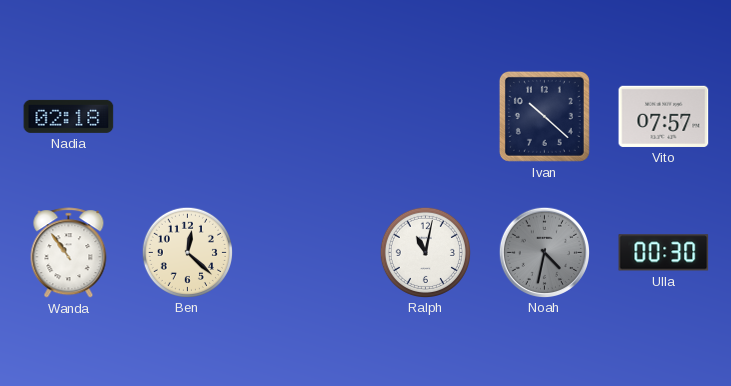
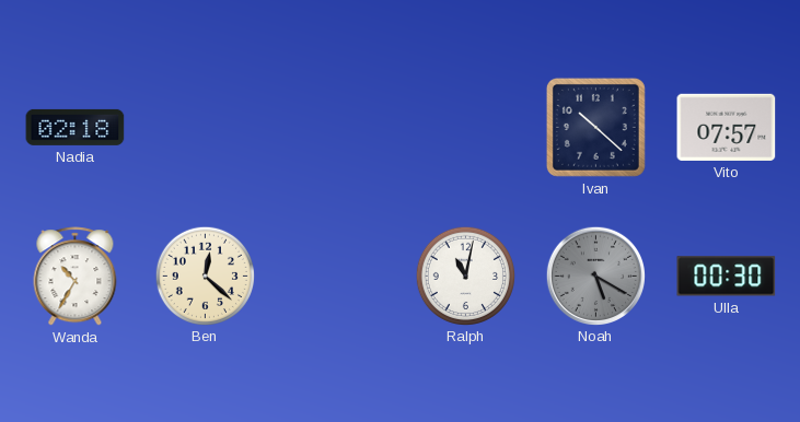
Wanda: 10:54 -> 10:35 (76, 277)
Noah: 4:32 -> 5:20 (595, 276)
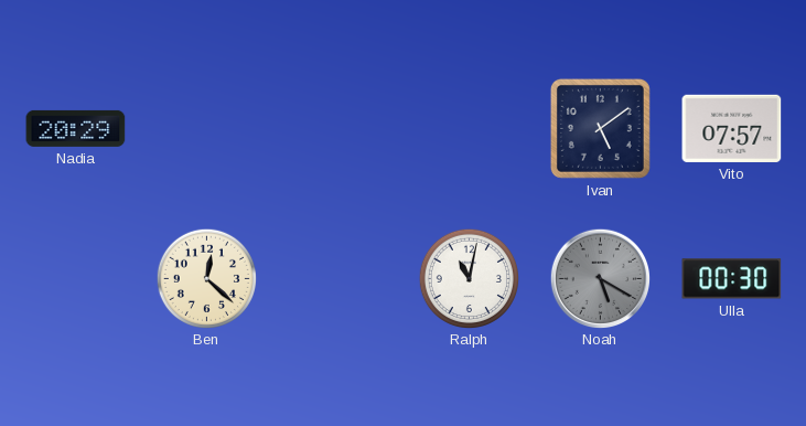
Nadia: 02:18 -> 20:29 (76, 128)
Ivan: 10:22 -> 5:09 (600, 128)
Wanda: 10:35 -> none (76, 277)
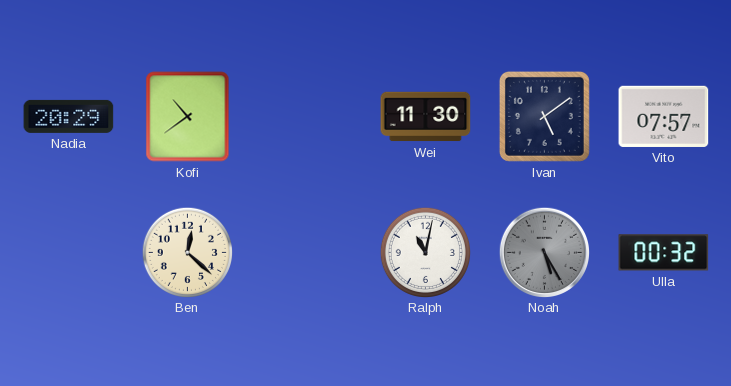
Kofi: none -> 10:39 (188, 117)
Wei: none -> 11:30 (426, 117)
Noah: 5:20 -> 5:25 (544, 252)
Ulla: 00:30 -> 00:32 (664, 253)
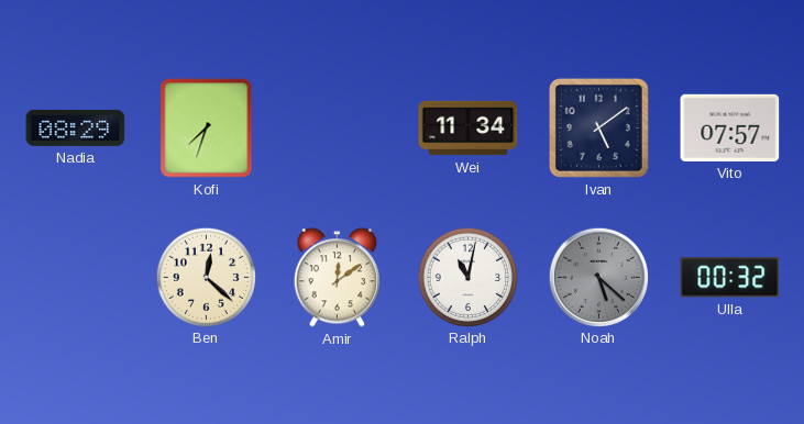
Nadia: 20:29 -> 08:29 (76, 127)
Kofi: 10:39 -> 7:33 (207, 129)
Wei: 11:30 -> 11:34 (469, 129)
Amir: none -> 12:09 (337, 278)
Noah: 5:25 -> 5:22 (598, 277)
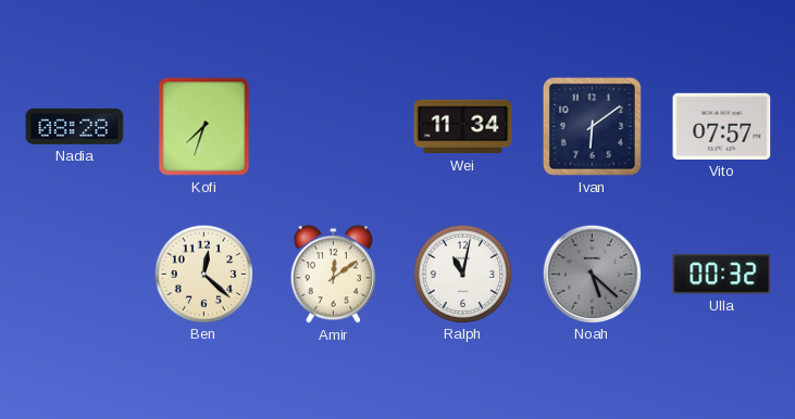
Nadia: 08:29 -> 08:28 (75, 126)
Ivan: 5:09 -> 6:09 (592, 126)
